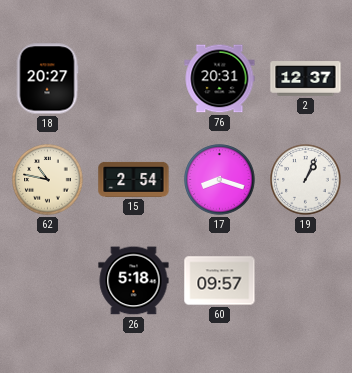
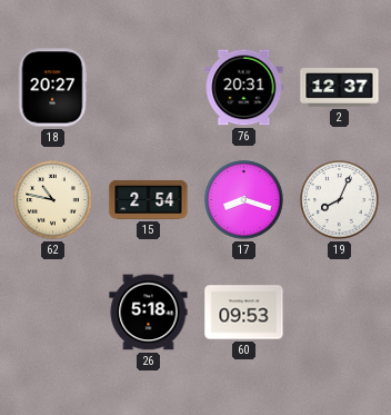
19: 1:04 -> 8:04 (340, 200)
60: 09:57 -> 09:53 (244, 313)
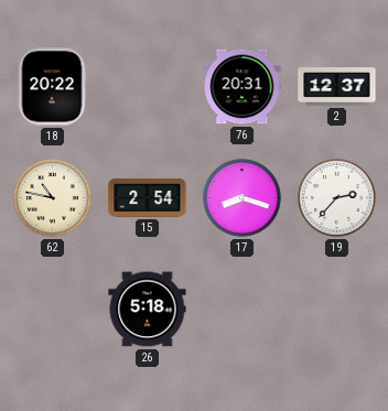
18: 20:27 -> 20:22 (52, 87)
19: 8:04 -> 2:37 (337, 198)
60: 09:53 -> none (244, 313)
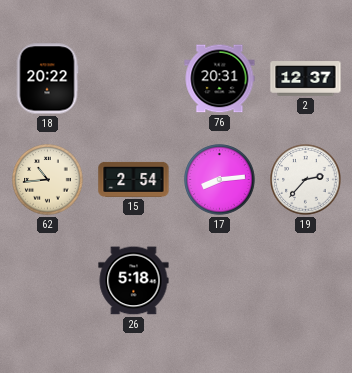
62: 10:47 -> 10:44 (48, 180)
17: 8:18 -> 8:14 (220, 180)
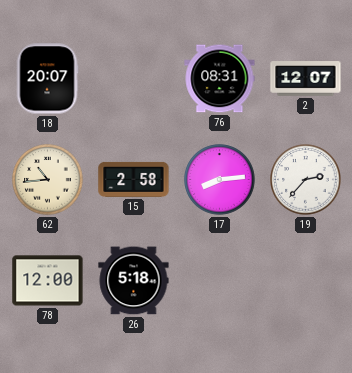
18: 20:22 -> 20:07 (47, 79)
76: 20:31 -> 08:31 (220, 79)
2: 12:37 -> 12:07 (306, 79)
15: 2:54 -> 2:58 (134, 179)
78: none -> 12:00 (48, 281)
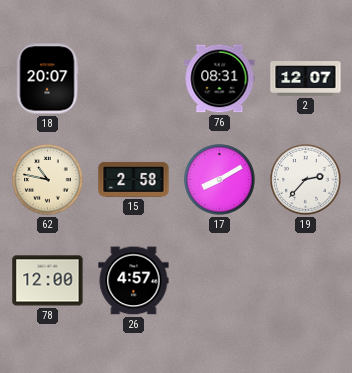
62: 10:44 -> 10:47 (48, 180)
17: 8:14 -> 8:10 (220, 180)
26: 5:18 -> 4:57 (134, 281)
